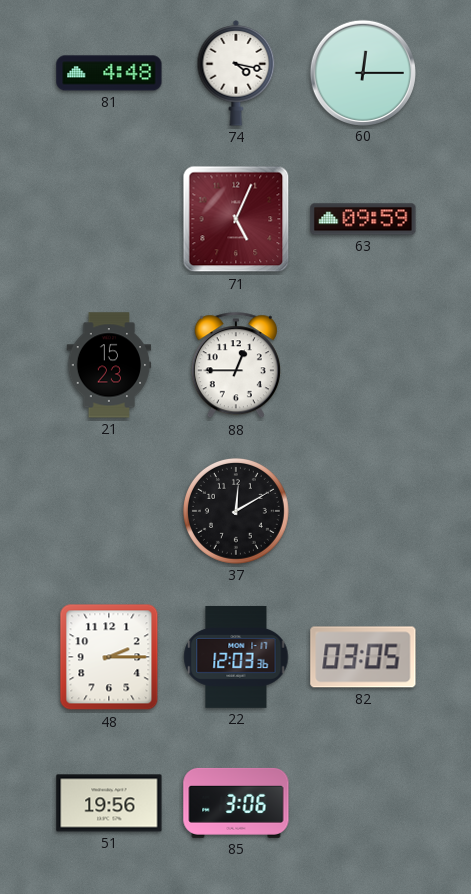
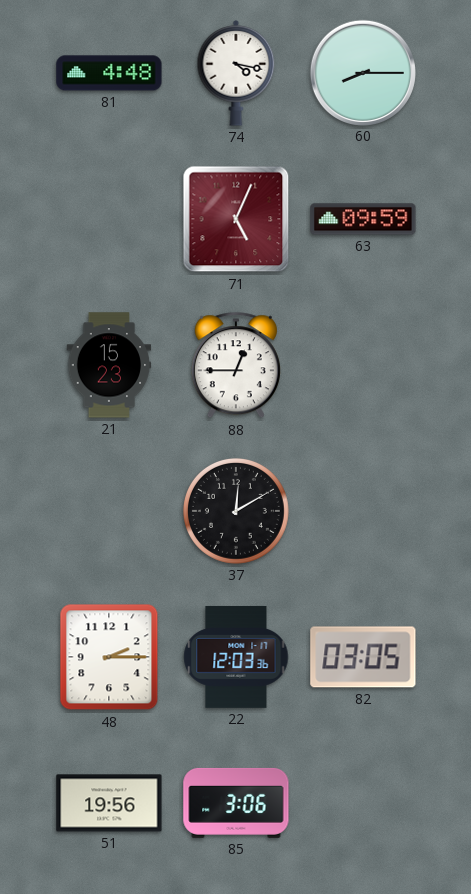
60: 12:15 -> 8:15 (362, 72)
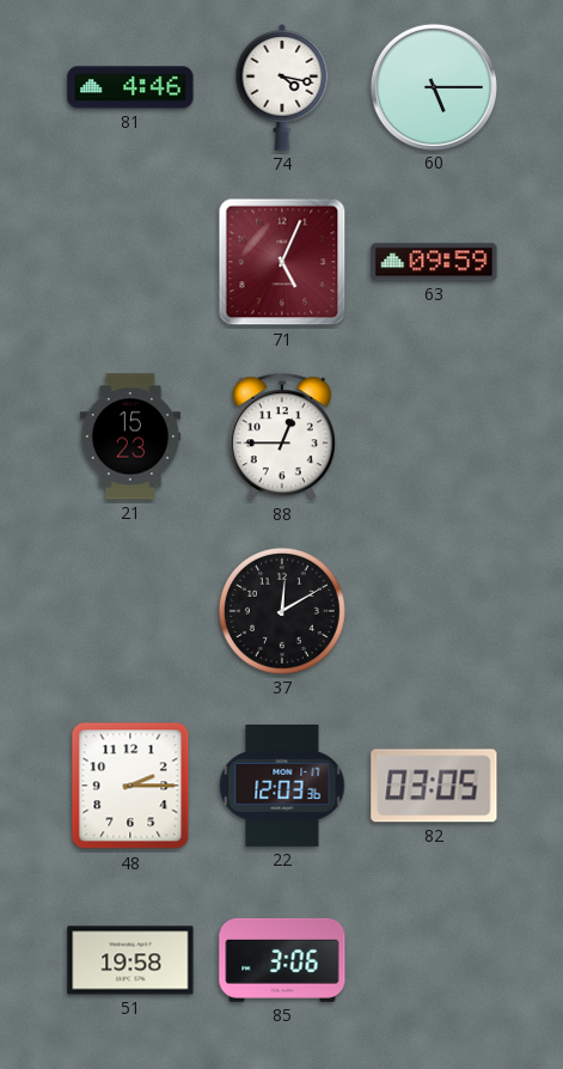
81: 4:48 -> 4:46 (130, 87)
60: 8:15 -> 5:15 (433, 86)
51: 19:56 -> 19:58 (130, 960)
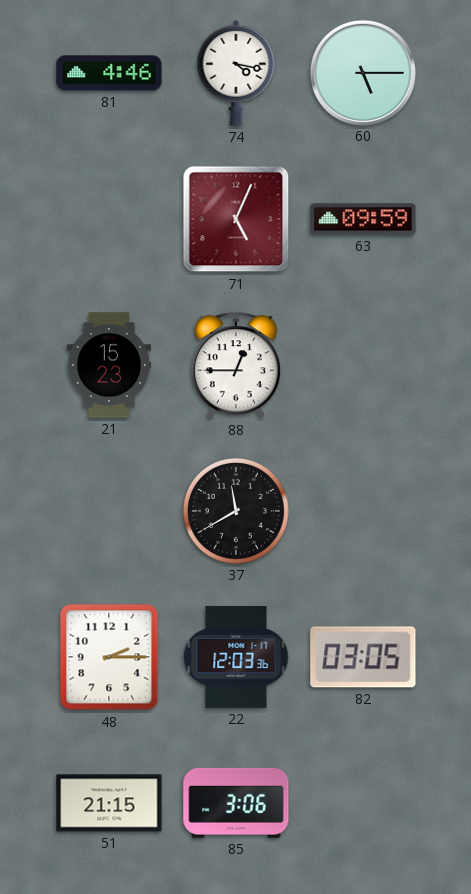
37: 12:10 -> 11:40 (236, 511)
51: 19:58 -> 21:15 (109, 803)
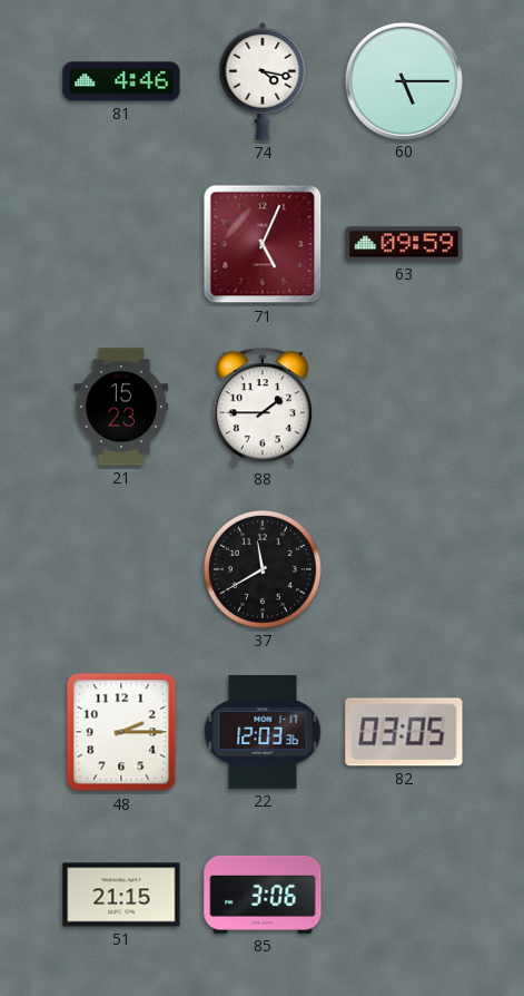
88: 12:45 -> 1:45 (263, 408)
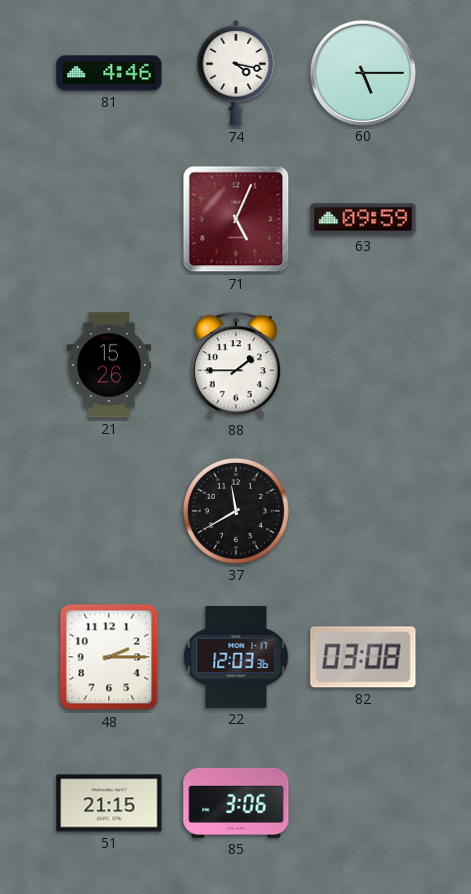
21: 15:23 -> 15:26 (109, 365)
82: 03:05 -> 03:08 (363, 657)
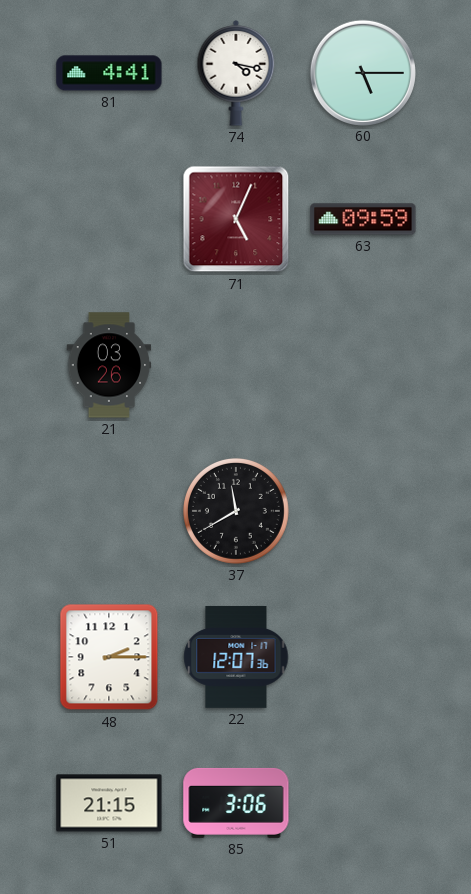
81: 4:46 -> 4:41 (109, 73)
21: 15:26 -> 03:26 (109, 365)
88: 1:45 -> none (236, 366)
22: 12:03 -> 12:07 (236, 657)
82: 03:08 -> none (363, 657)
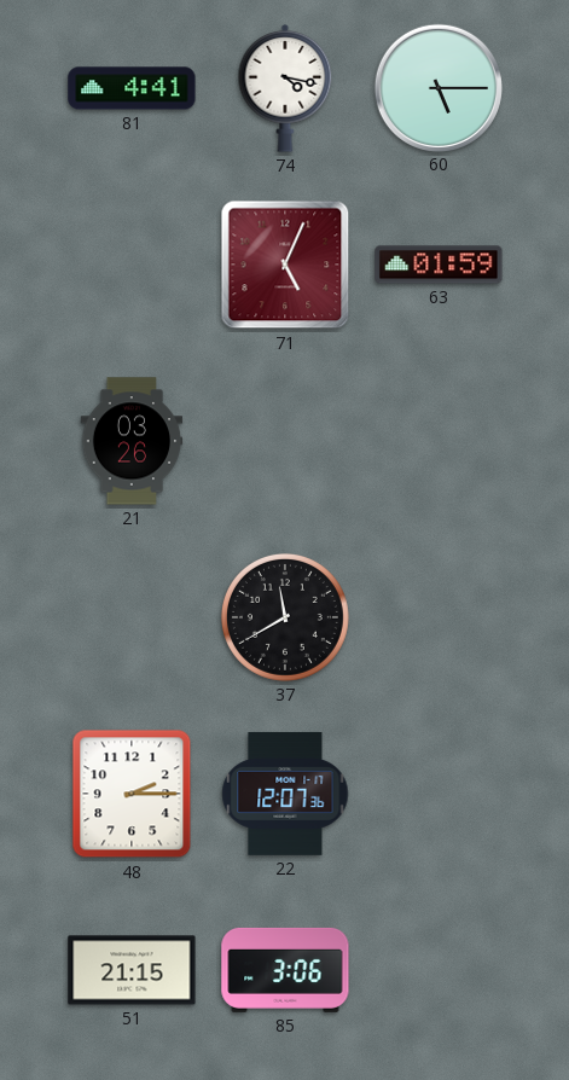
63: 09:59 -> 01:59 (439, 265)
